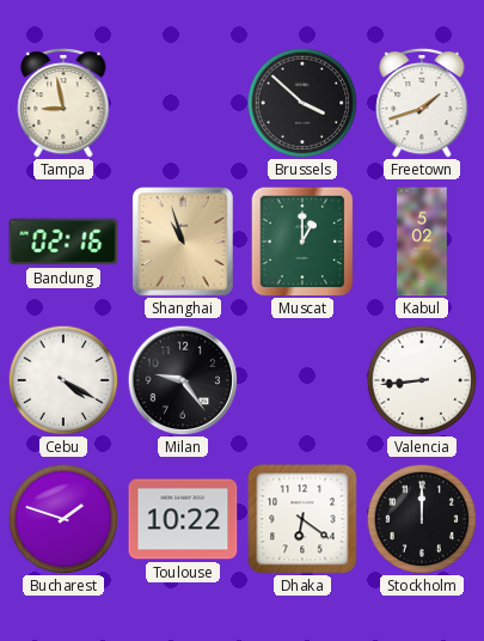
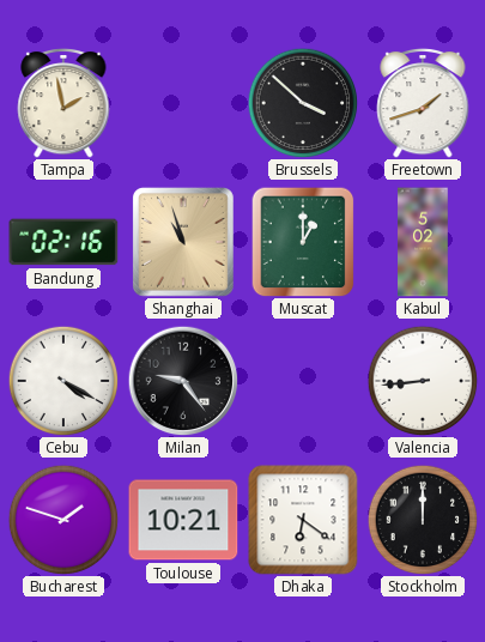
Tampa: 8:58 -> 1:58 (63, 103)
Toulouse: 10:22 -> 10:21 (183, 520)
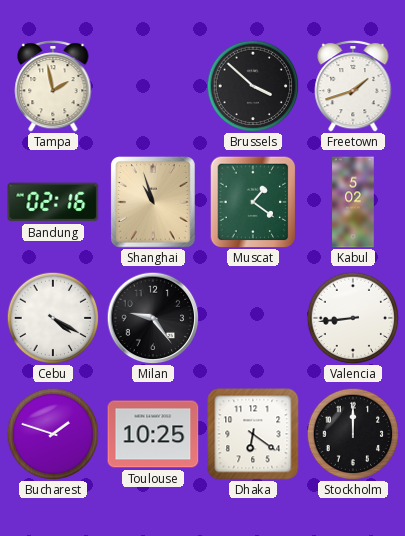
Muscat: 1:00 -> 1:21 (253, 202)
Toulouse: 10:21 -> 10:25 (153, 434)
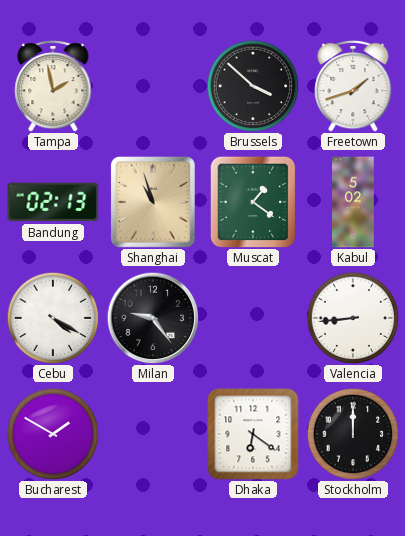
Bandung: 02:16 -> 02:13 (53, 202)
Bucharest: 1:48 -> 1:50 (53, 434)
Toulouse: 10:25 -> none (153, 434)
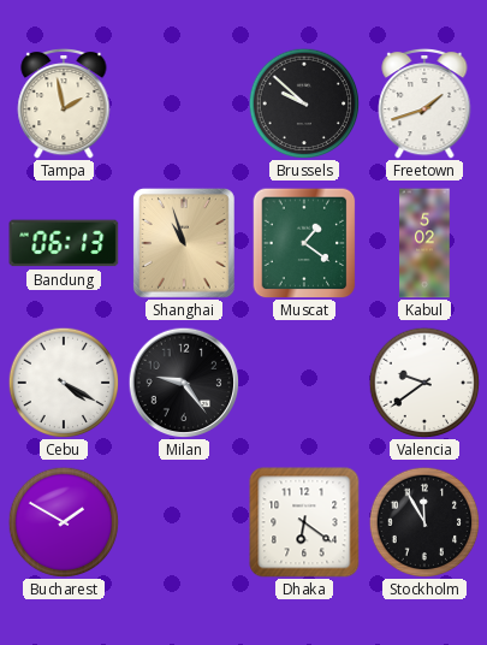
Brussels: 3:52 -> 9:52 (304, 103)
Bandung: 02:13 -> 06:13 (64, 243)
Valencia: 8:44 -> 9:39 (424, 383)
Stockholm: 12:00 -> 11:55 (424, 522)
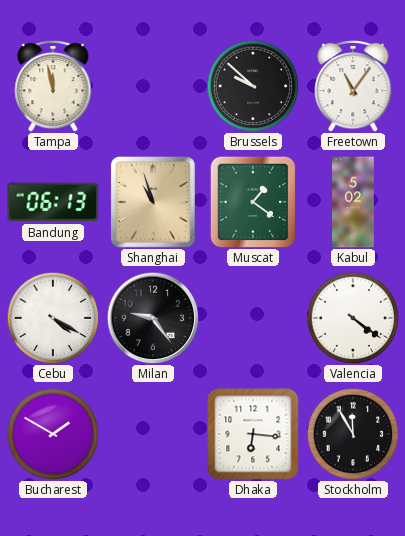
Tampa: 1:58 -> 11:58 (53, 86)
Freetown: 1:42 -> 11:06 (353, 86)
Valencia: 9:39 -> 4:21 (353, 318)
Dhaka: 6:21 -> 6:16 (253, 434)
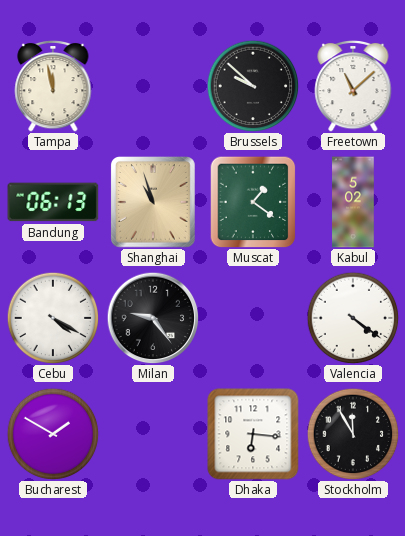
Freetown: 11:06 -> 11:08 (353, 86)
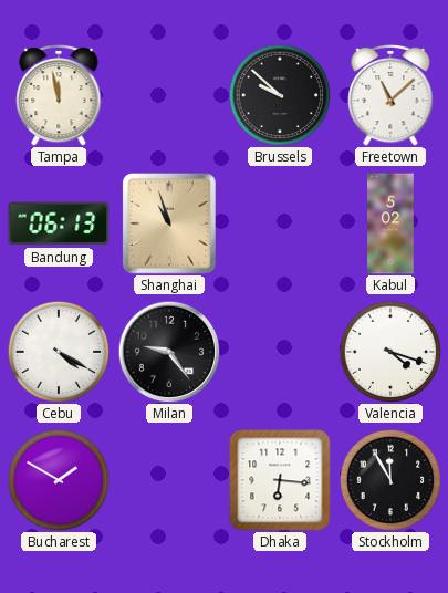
Muscat: 1:21 -> none (253, 202)
Valencia: 4:21 -> 4:18 (390, 352)
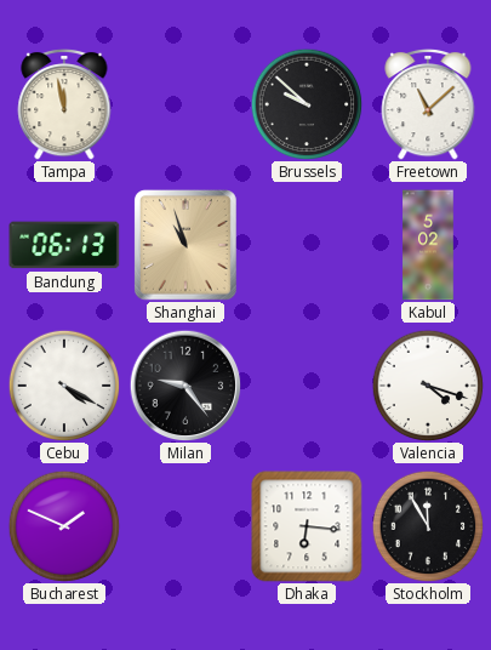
Bucharest: 1:50 -> 1:49 (64, 526)
